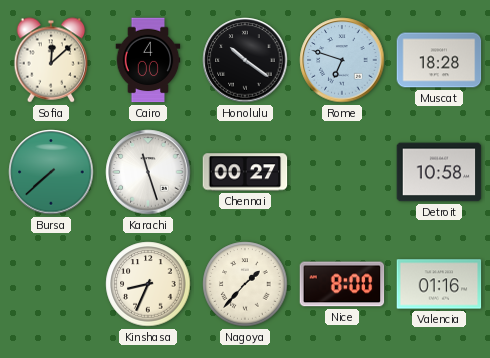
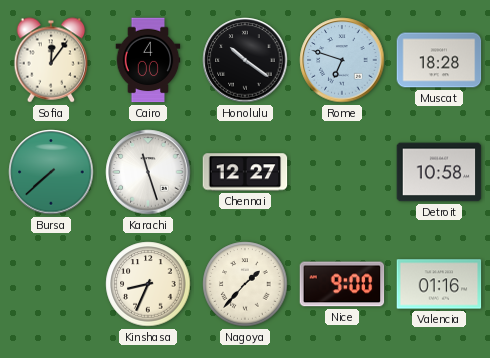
Sofia: 12:08 -> 12:06 (51, 60)
Chennai: 00:27 -> 12:27 (245, 172)
Nice: 8:00 -> 9:00 (342, 284)
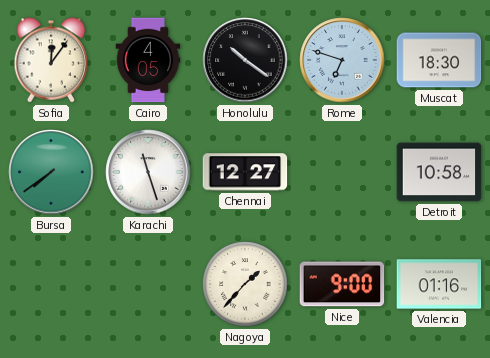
Cairo: 4:00 -> 4:05 (148, 60)
Muscat: 18:28 -> 18:30 (439, 60)
Bursa: 7:38 -> 7:39 (51, 172)
Kinshasa: 8:34 -> none (148, 284)
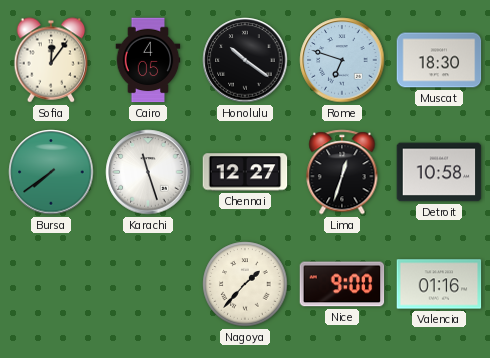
Lima: none -> 12:33 (342, 172)
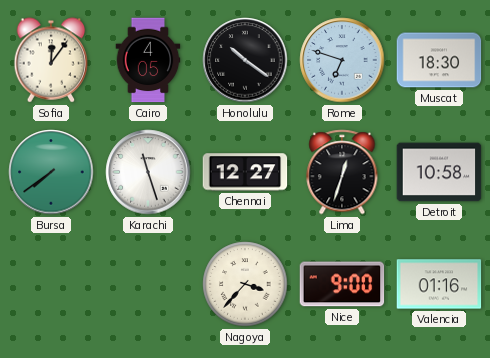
Nagoya: 1:37 -> 3:37 (245, 284)
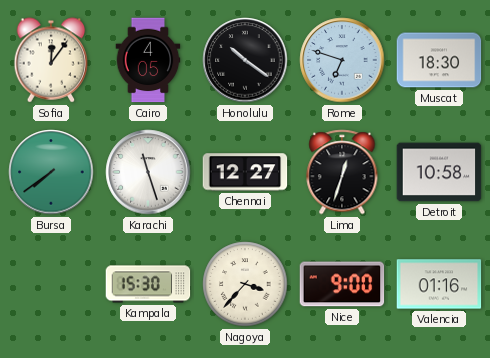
Kampala: none -> 15:30 (148, 284)
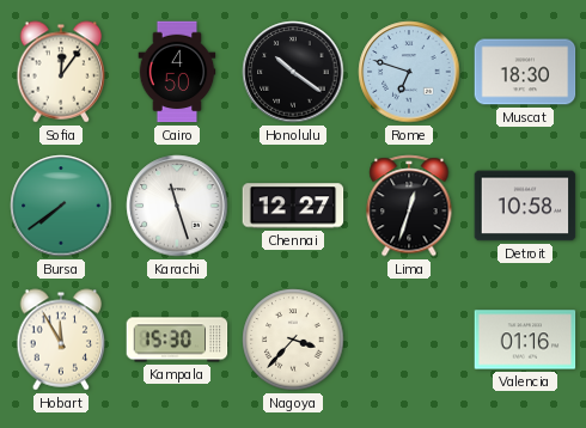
Cairo: 4:05 -> 4:50 (177, 72)
Hobart: none -> 11:55 (61, 340)
Nice: 9:00 -> none (342, 284)
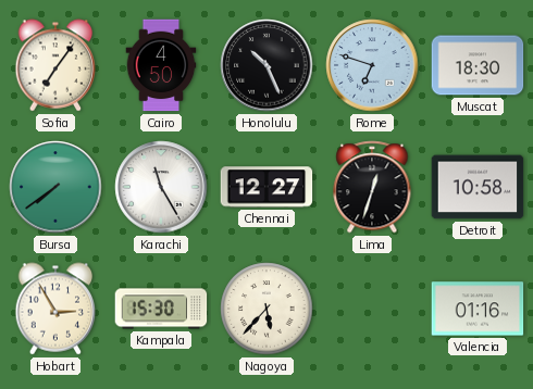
Sofia: 12:06 -> 7:06 (55, 65)
Honolulu: 10:21 -> 10:26 (266, 65)
Karachi: 11:27 -> 11:25 (161, 187)
Hobart: 11:55 -> 2:55 (55, 309)
Nagoya: 3:37 -> 5:37 (266, 309)
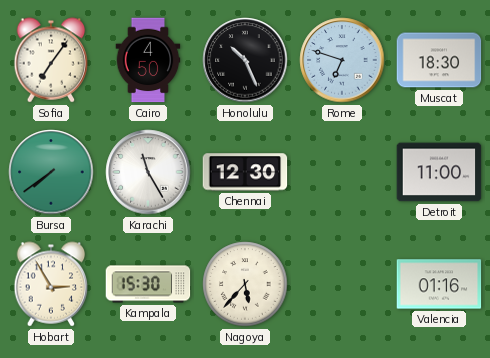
Chennai: 12:27 -> 12:30 (245, 172)
Lima: 12:33 -> none (372, 187)
Detroit: 10:58 -> 11:00 (439, 172)
